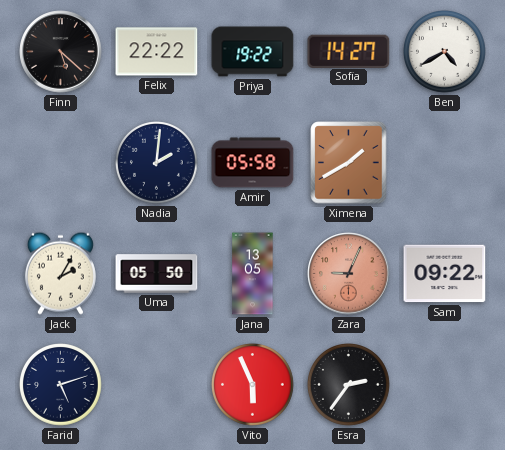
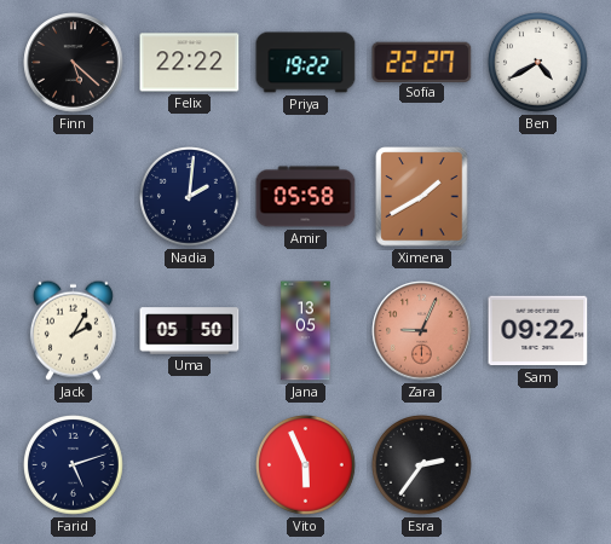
Sofia: 14:27 -> 22:27 (422, 62)
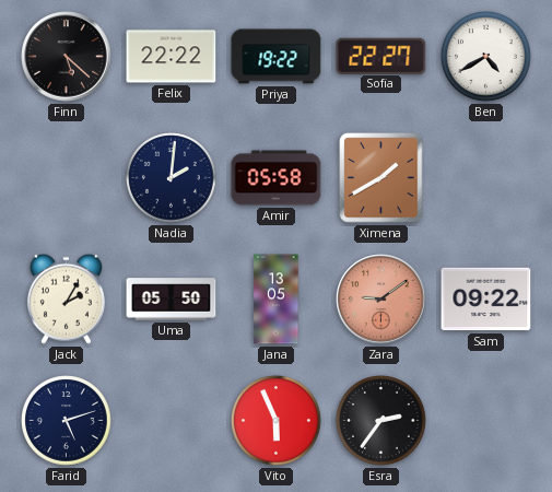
Zara: 9:04 -> 9:09 (381, 300)
